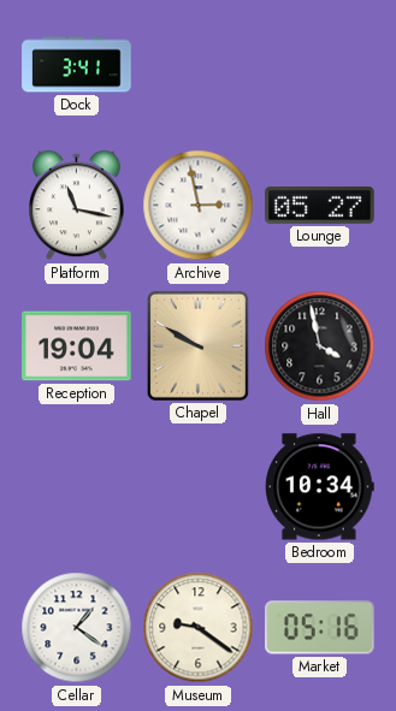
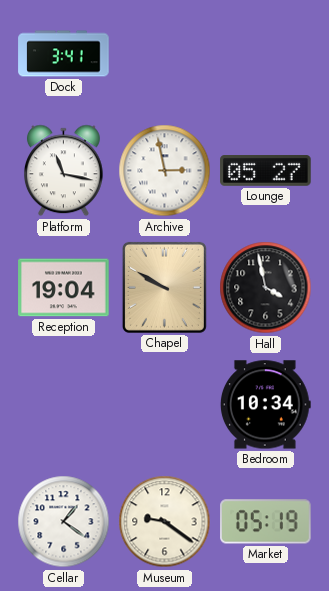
Market: 05:16 -> 05:19 (266, 522)
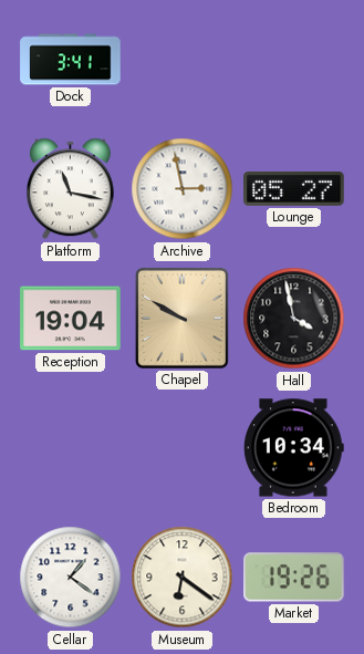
Museum: 9:21 -> 6:21 (183, 578)
Market: 05:19 -> 19:26 (294, 578)
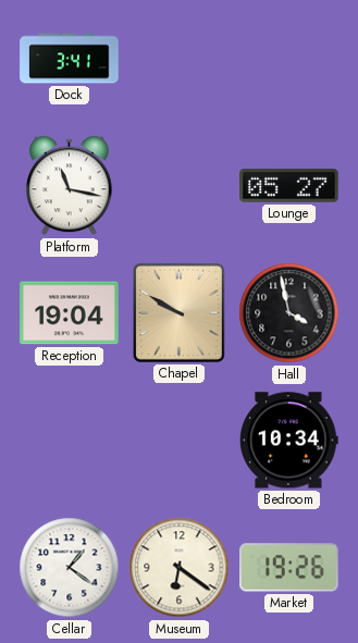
Archive: 2:58 -> none (183, 189)
